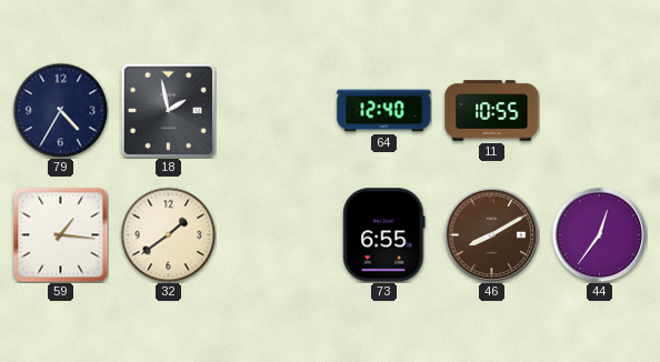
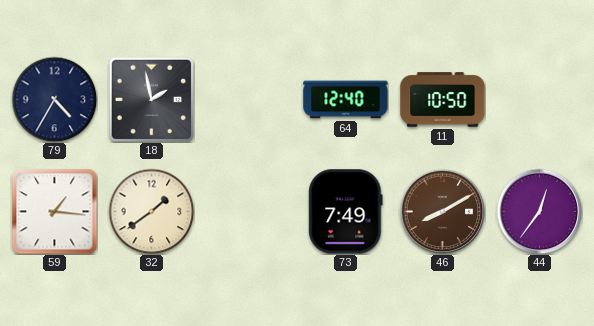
11: 10:55 -> 10:50 (443, 100)
73: 6:55 -> 7:49 (346, 212)
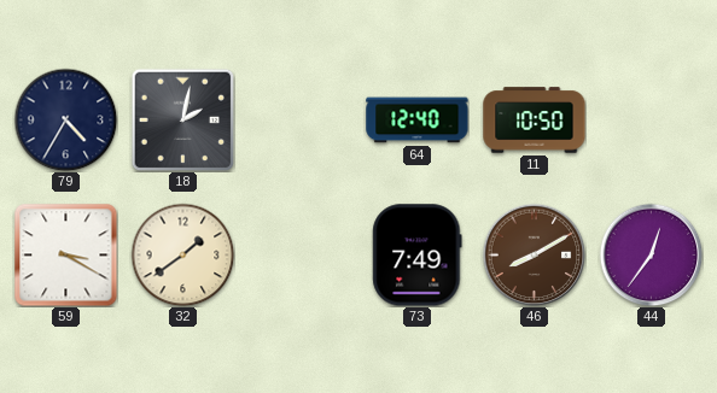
18: 1:58 -> 2:02 (182, 119)
59: 1:16 -> 3:20 (66, 256)
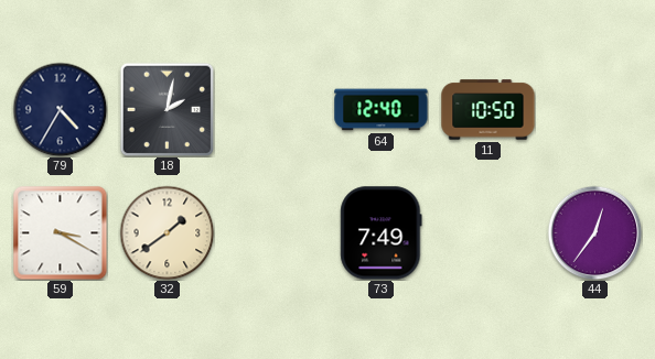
46: 8:10 -> none (534, 254)
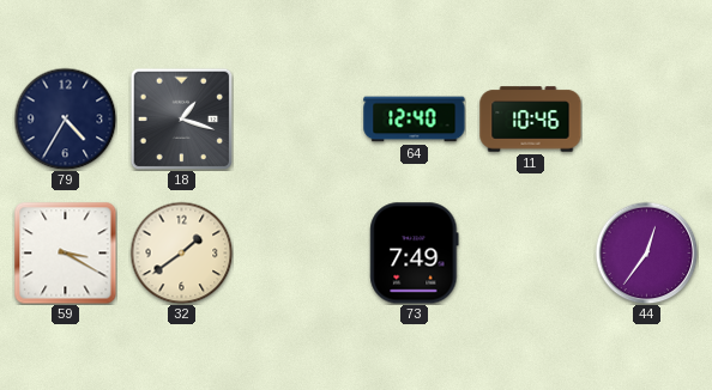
18: 2:02 -> 1:18 (181, 118)
11: 10:50 -> 10:46 (531, 120)
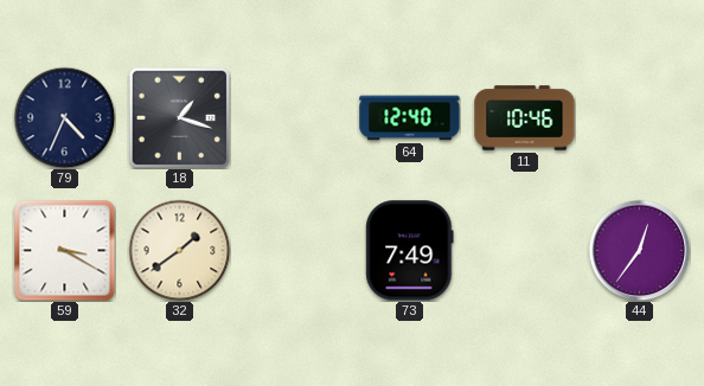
79: 4:35 -> 4:34 (64, 117)
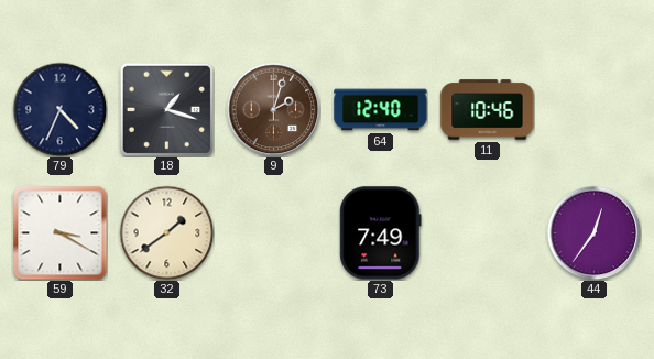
9: none -> 2:03 (273, 109)
